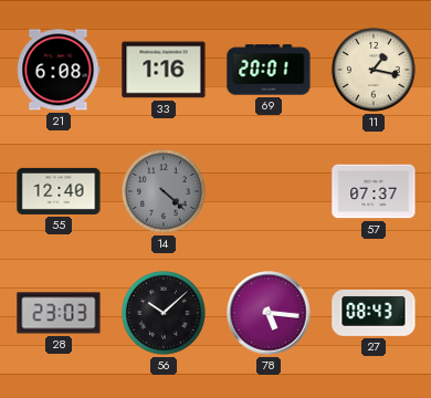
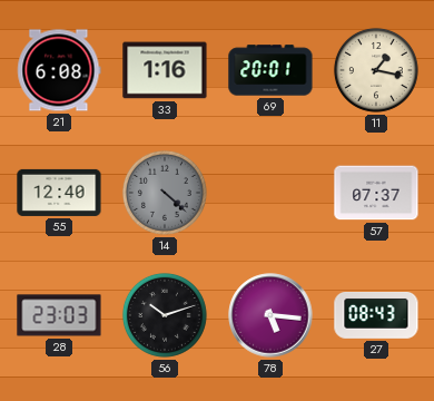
56: 10:08 -> 10:12 (165, 315)
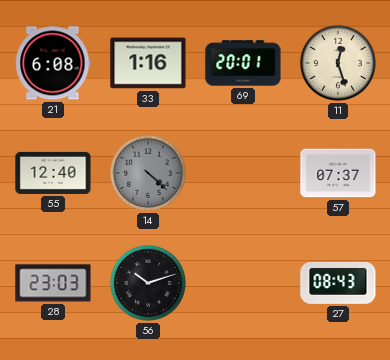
11: 1:17 -> 12:27 (338, 63)
78: 5:16 -> none (270, 315)
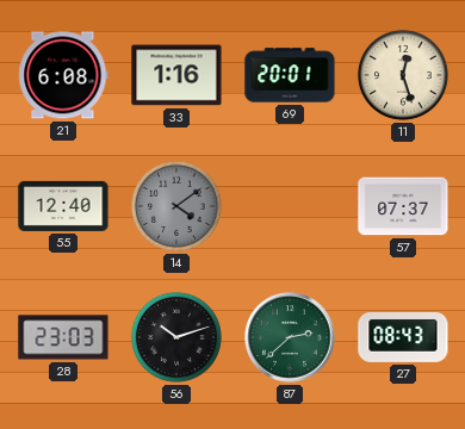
14: 4:22 -> 4:09 (176, 206)
87: none -> 2:38 (290, 337)
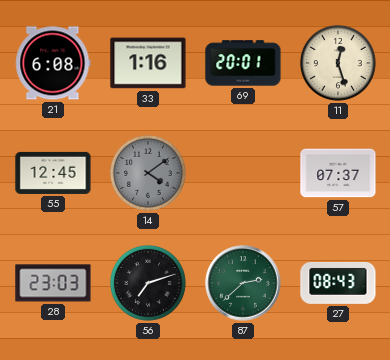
55: 12:40 -> 12:45 (53, 173)
56: 10:12 -> 7:12 (148, 283)
